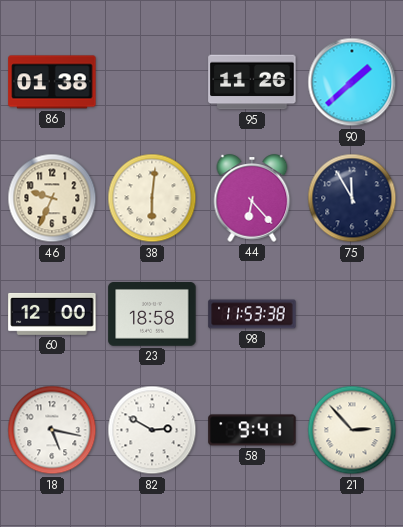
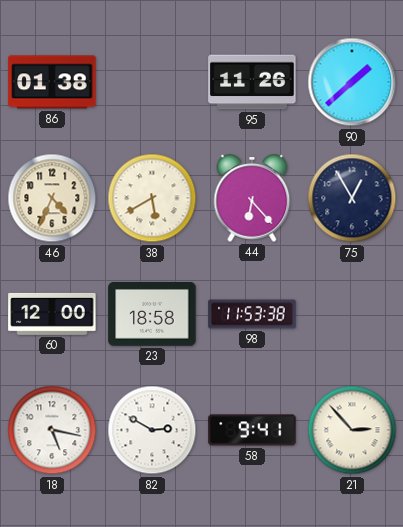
46: 9:34 -> 4:34 (52, 198)
38: 6:01 -> 5:40 (152, 198)
75: 11:55 -> 12:55 (352, 198)
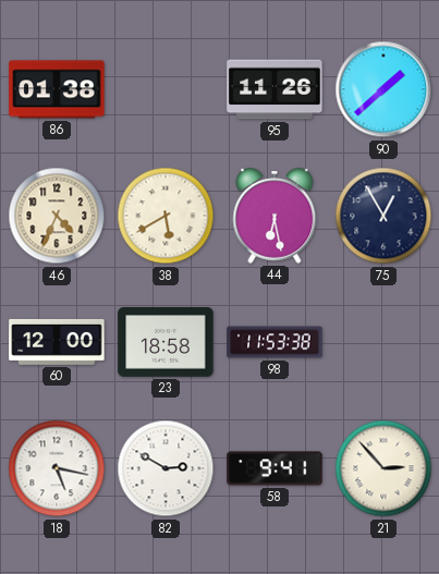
44: 6:23 -> 6:28 (275, 216)
